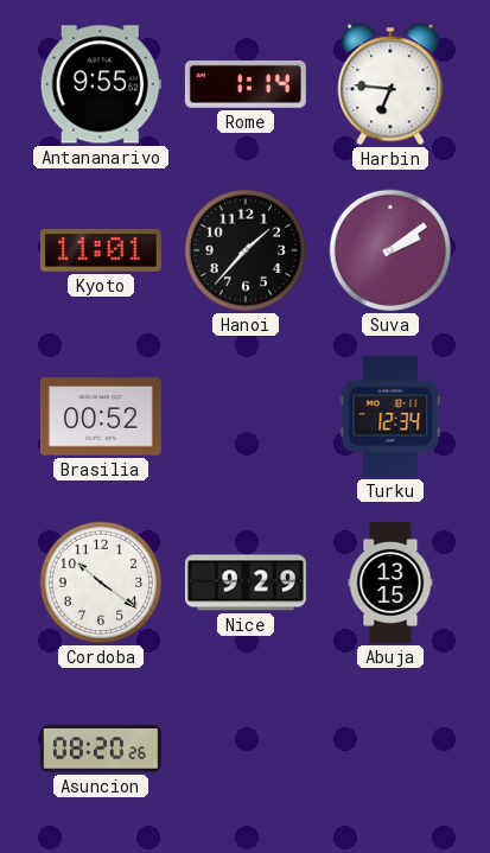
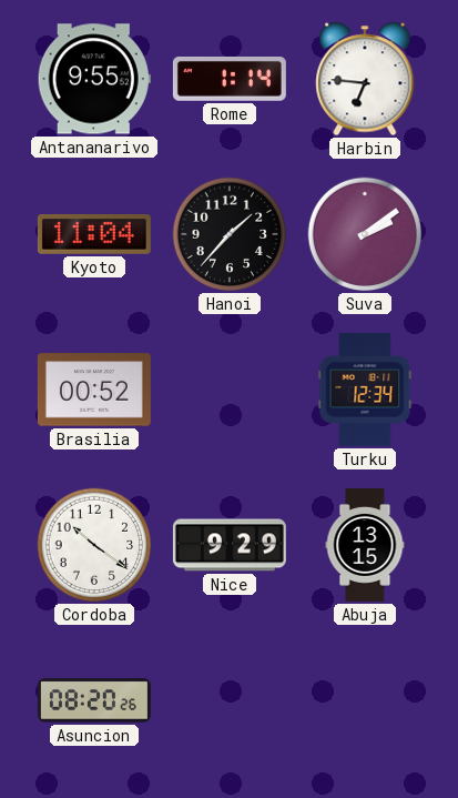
Kyoto: 11:01 -> 11:04 (94, 234)
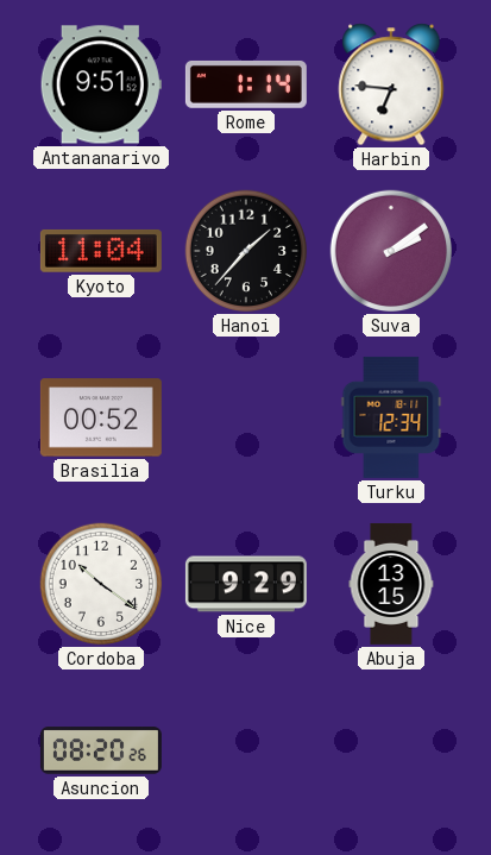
Antananarivo: 9:55 -> 9:51 (101, 84)
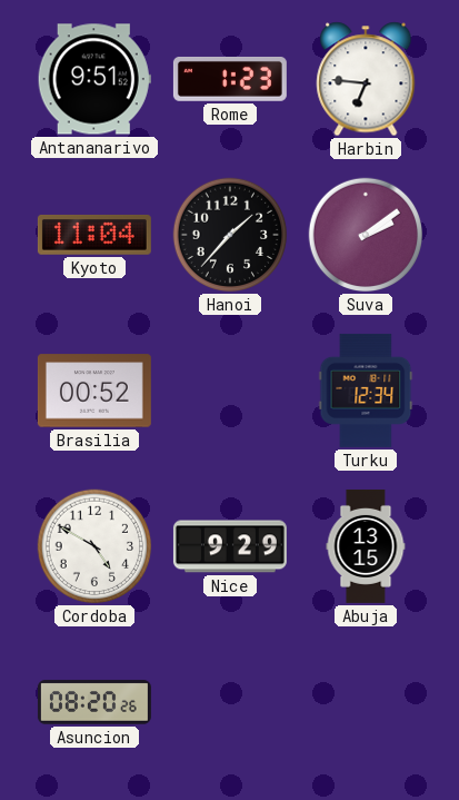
Rome: 1:14 -> 1:23 (230, 79)
Cordoba: 10:21 -> 4:50 (94, 546)
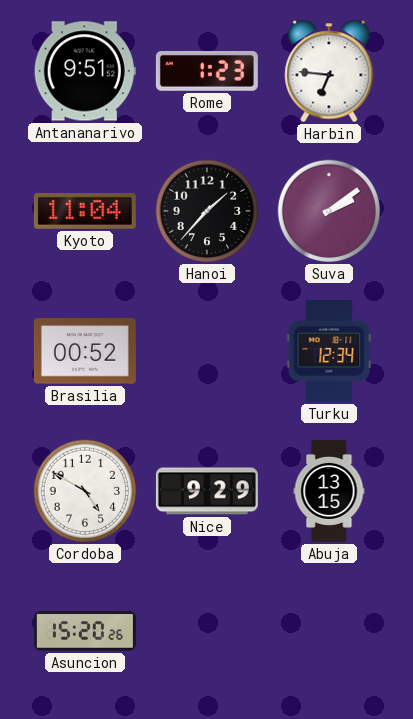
Asuncion: 08:20 -> 15:20 (85, 631)
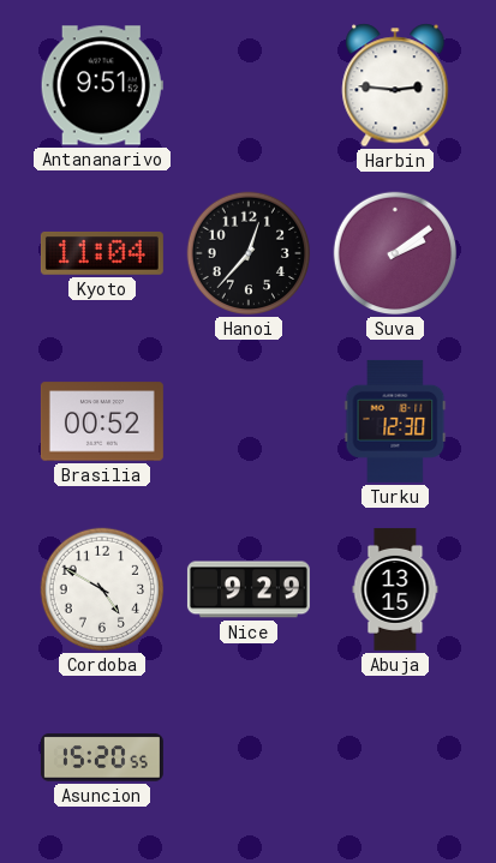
Rome: 1:23 -> none (207, 71)
Harbin: 6:46 -> 2:46 (395, 85)
Hanoi: 1:37 -> 12:37 (249, 253)
Turku: 12:34 -> 12:30 (395, 421)
Asuncion: 15:20:26 -> 15:20:55 (102, 757)
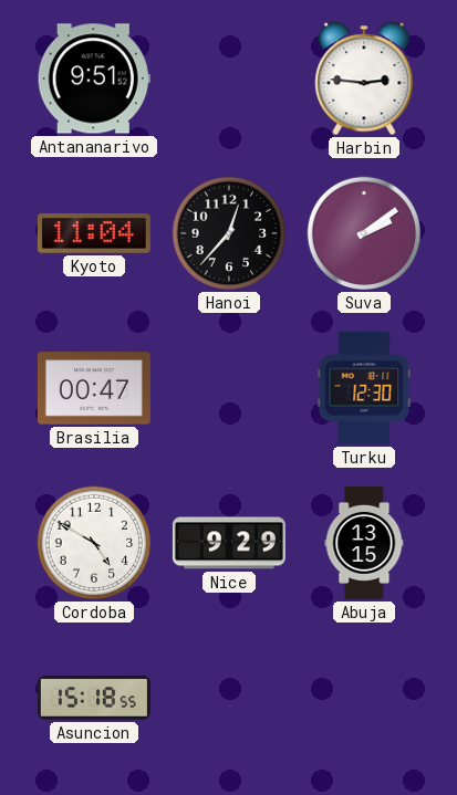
Brasilia: 00:52 -> 00:47 (94, 388)
Asuncion: 15:20 -> 15:18 (94, 698)
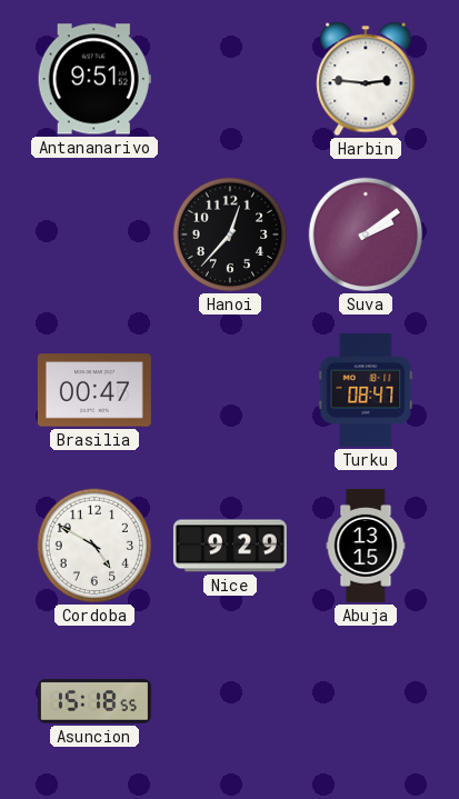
Kyoto: 11:04 -> none (94, 233)
Turku: 12:30 -> 08:47 (366, 390)
